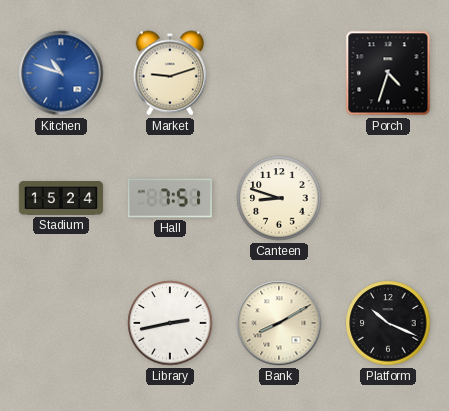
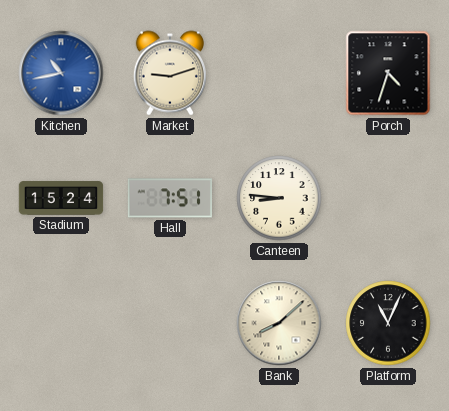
Kitchen: 10:48 -> 10:43 (61, 73)
Canteen: 8:48 -> 8:46 (279, 198)
Library: 2:43 -> none (170, 323)
Bank: 8:10 -> 8:08 (279, 323)
Platform: 10:19 -> 11:04 (388, 323)
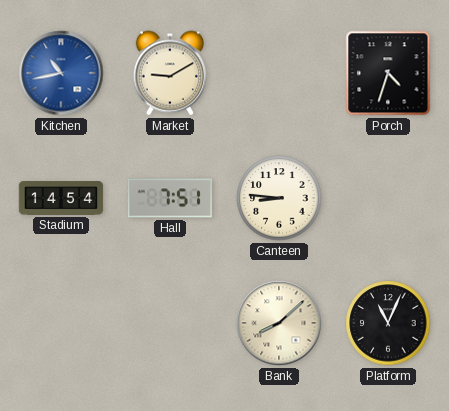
Market: 9:12 -> 9:10 (169, 73)
Stadium: 15:24 -> 14:54 (61, 198)
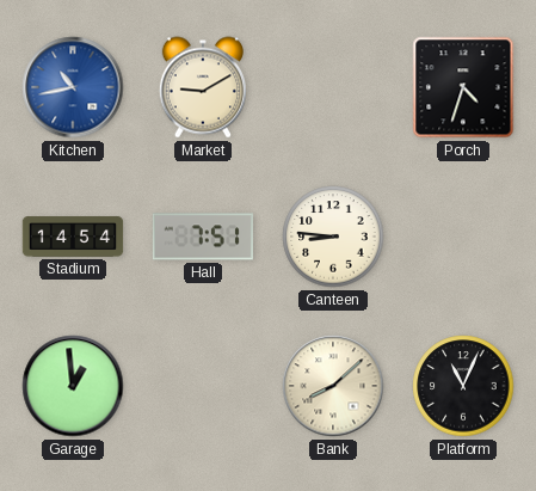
Garage: none -> 12:59 (73, 386)
